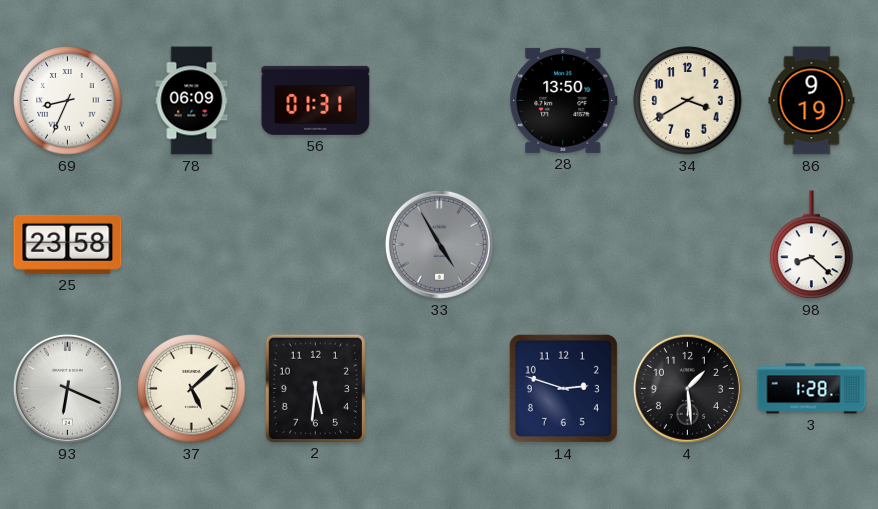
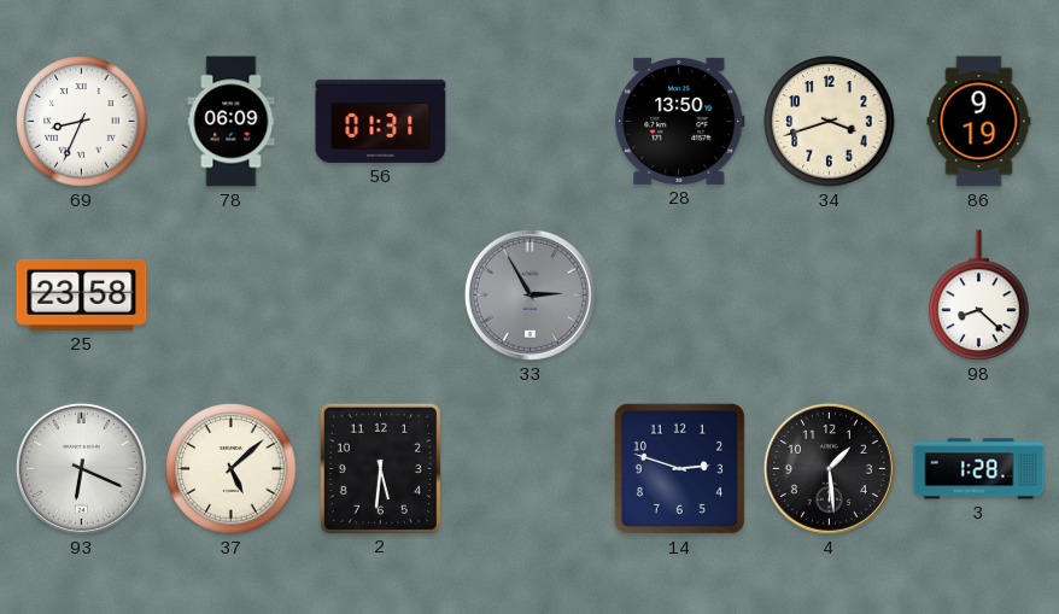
34: 3:40 -> 3:42 (830, 122)
33: 4:55 -> 2:55 (529, 294)
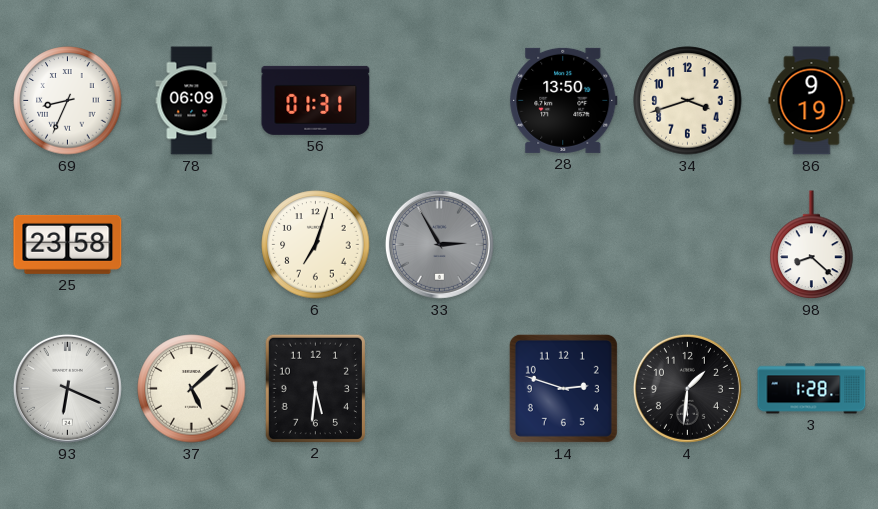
6: none -> 7:03 (316, 245)
4: 1:29 -> 1:31 (687, 388)
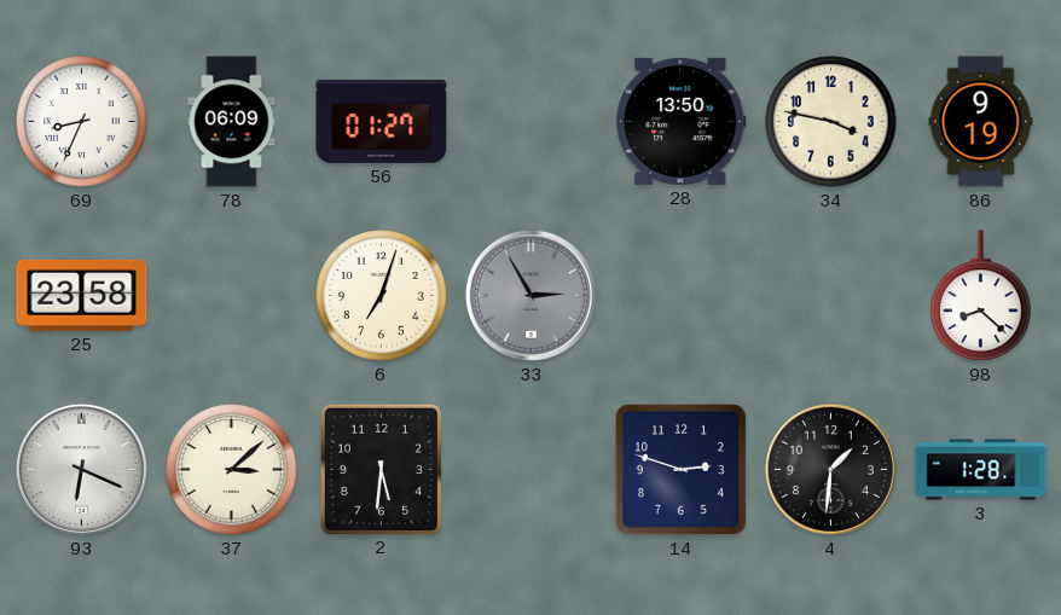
56: 01:31 -> 01:27 (382, 121)
34: 3:42 -> 3:47 (831, 122)
37: 5:08 -> 3:08 (232, 470)
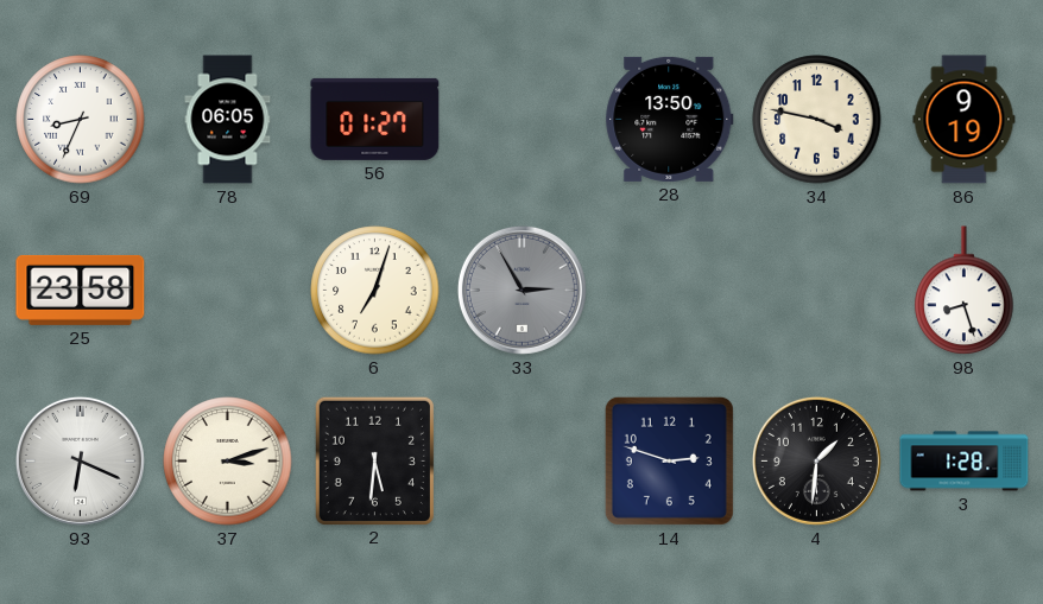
78: 06:09 -> 06:05 (228, 120)
98: 8:22 -> 8:27 (965, 291)
37: 3:08 -> 3:12 (228, 462)
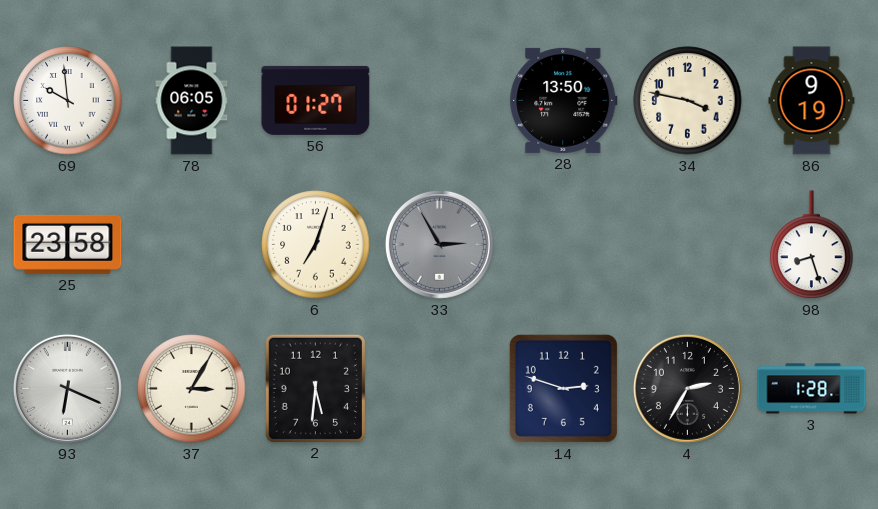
69: 8:34 -> 9:59 (68, 101)
37: 3:12 -> 3:05 (192, 389)
4: 1:31 -> 2:35 (687, 388)
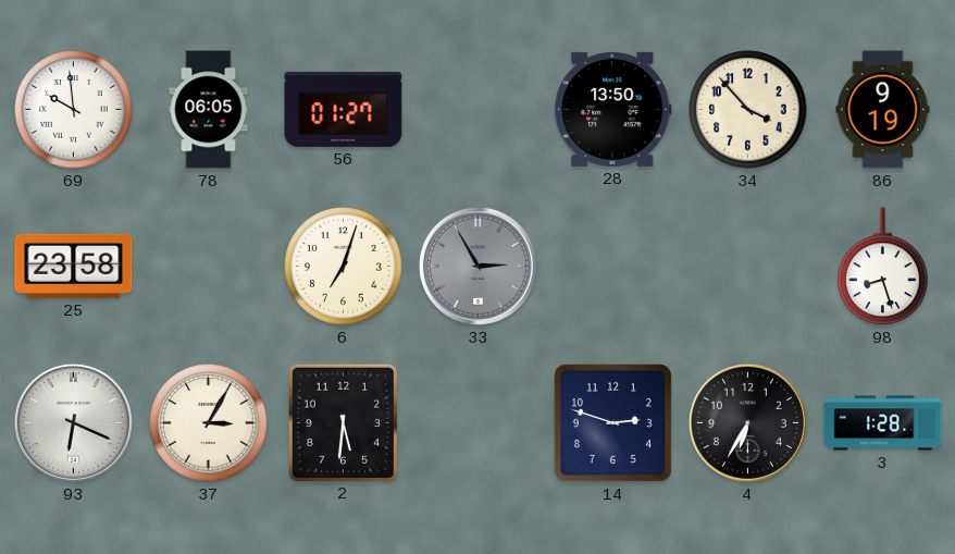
34: 3:47 -> 3:53 (748, 110)
4: 2:35 -> 6:35 (747, 422)
